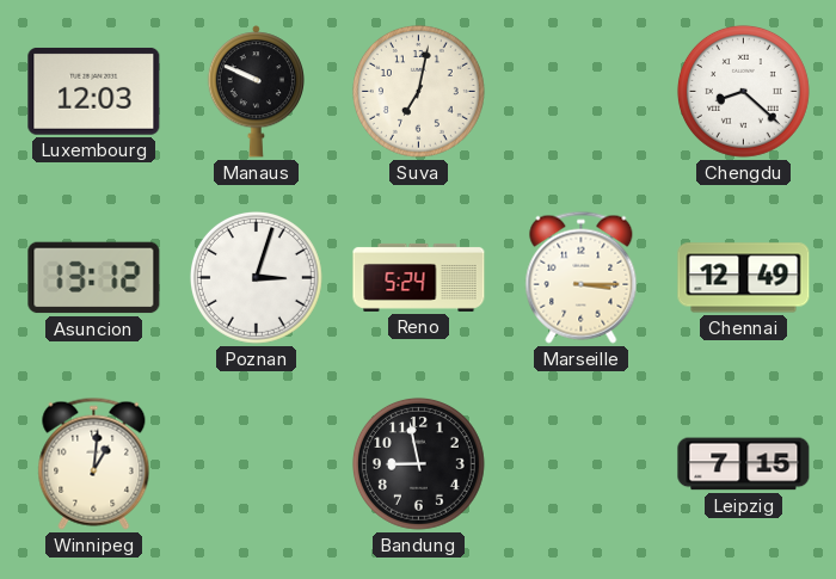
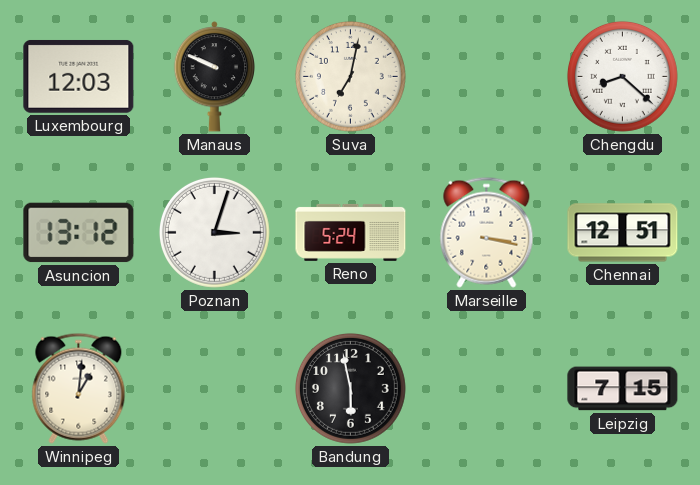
Marseille: 3:15 -> 3:17 (487, 232)
Chennai: 12:49 -> 12:51 (623, 233)
Bandung: 8:58 -> 5:58 (350, 388)
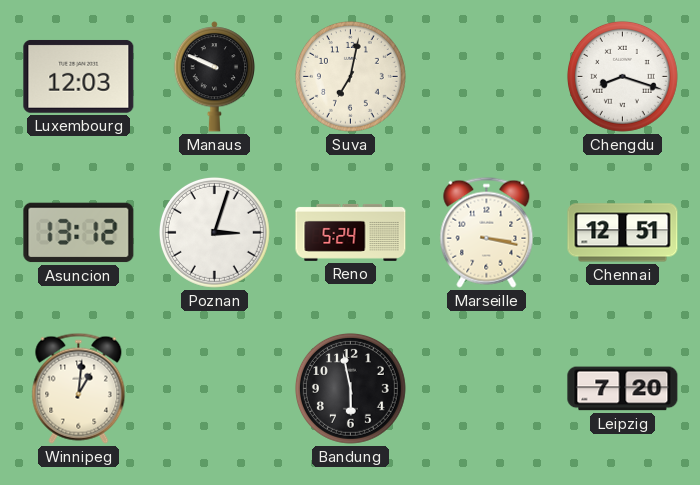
Chengdu: 8:22 -> 8:18 (622, 76)
Leipzig: 7:15 -> 7:20 (623, 389)
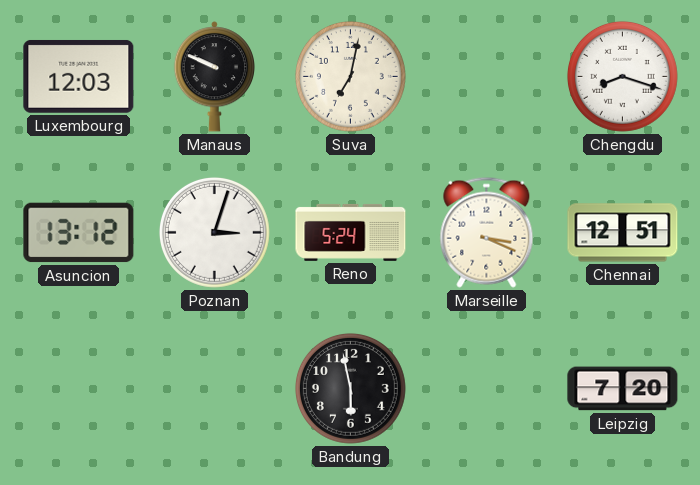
Marseille: 3:17 -> 3:19 (487, 232)
Winnipeg: 1:01 -> none (79, 388)
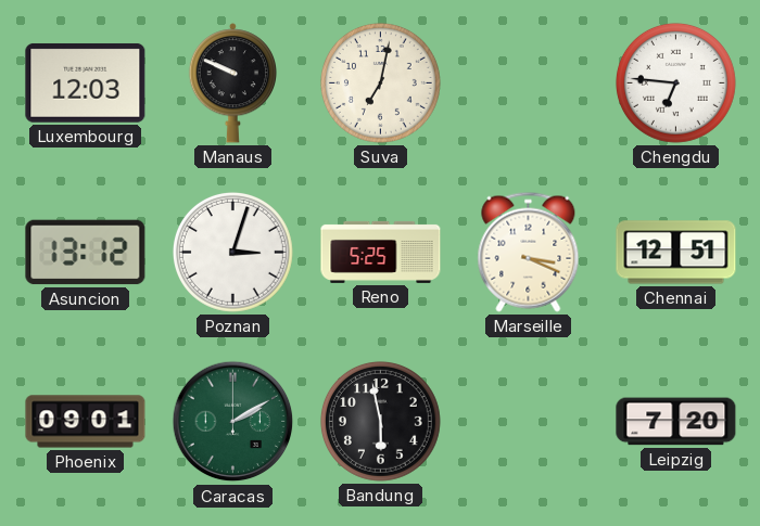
Chengdu: 8:18 -> 6:46 (675, 82)
Reno: 5:24 -> 5:25 (381, 252)
Phoenix: none -> 09:01 (86, 422)
Caracas: none -> 2:10 (233, 422)
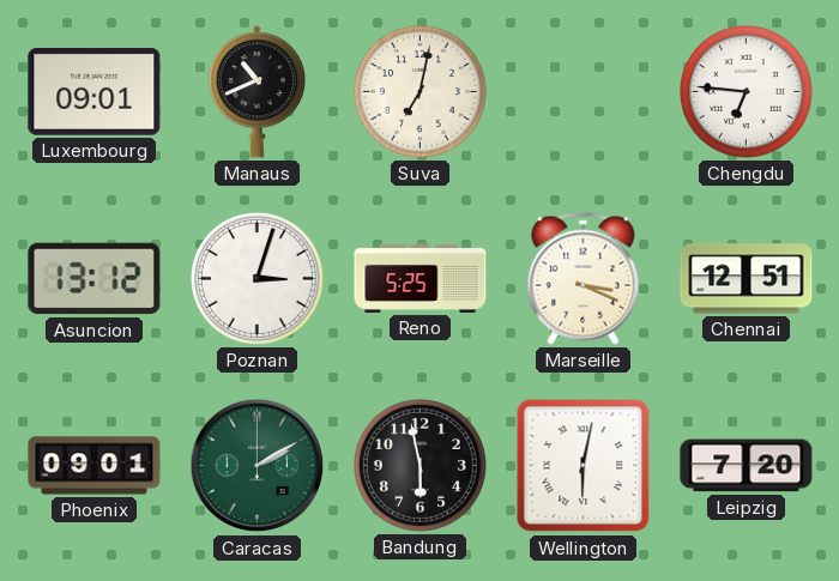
Luxembourg: 12:03 -> 09:01 (95, 92)
Manaus: 9:49 -> 10:41 (256, 92)
Wellington: none -> 6:02 (584, 466)
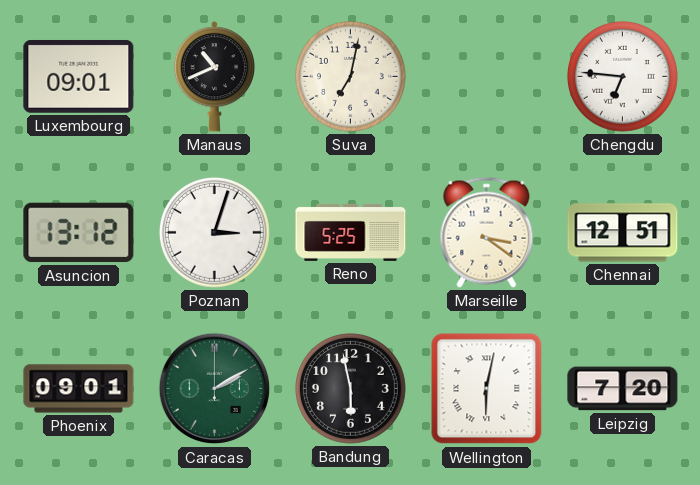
Marseille: 3:19 -> 3:21 (487, 232)
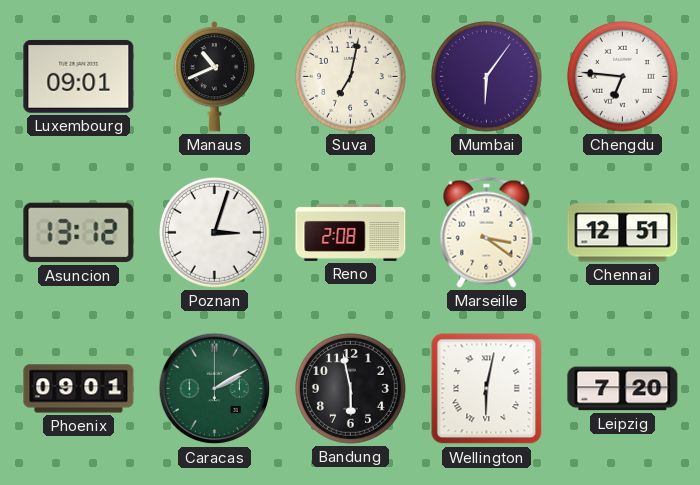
Mumbai: none -> 6:06 (486, 76)
Reno: 5:25 -> 2:08 (351, 232)
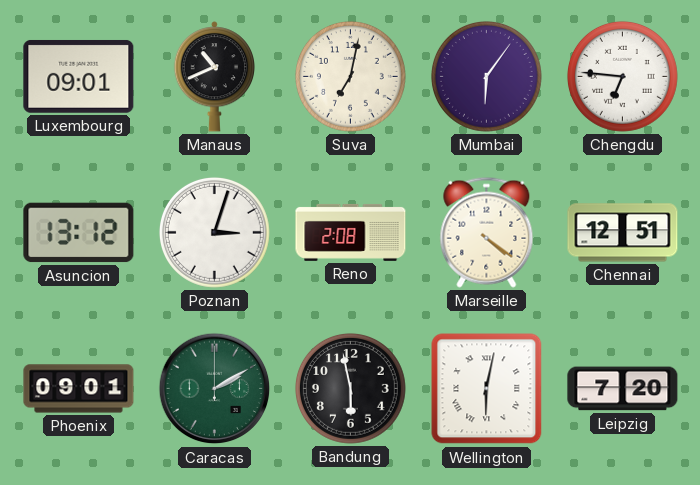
Marseille: 3:21 -> 4:21 (487, 232)
